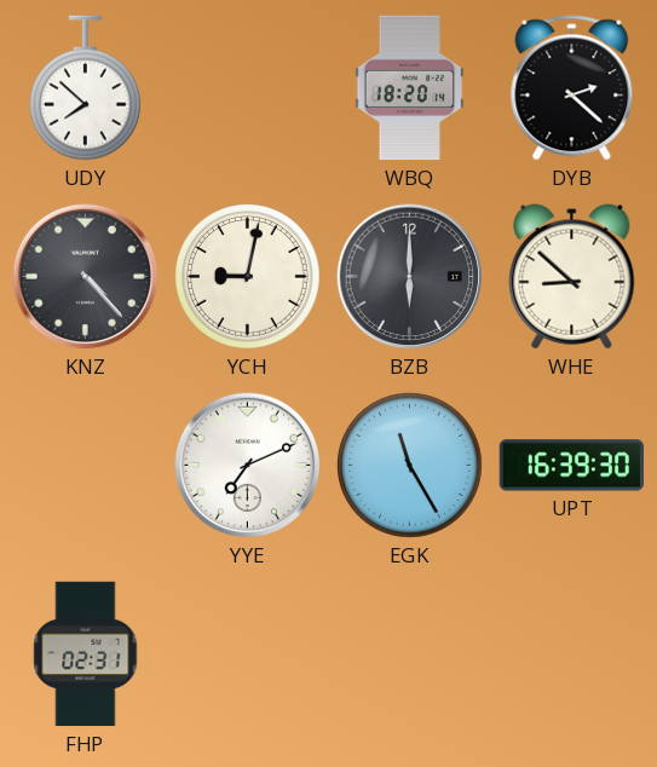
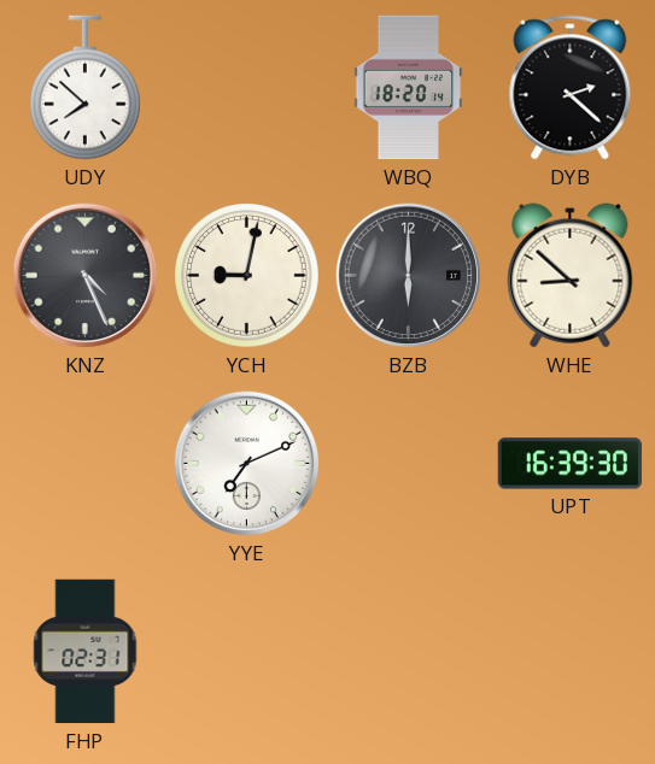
KNZ: 4:23 -> 4:26 (86, 276)
EGK: 11:25 -> none (410, 466)
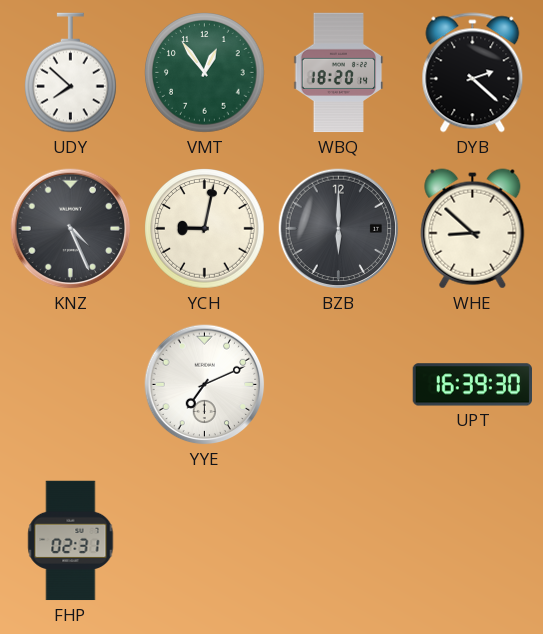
VMT: none -> 12:54 (205, 73)
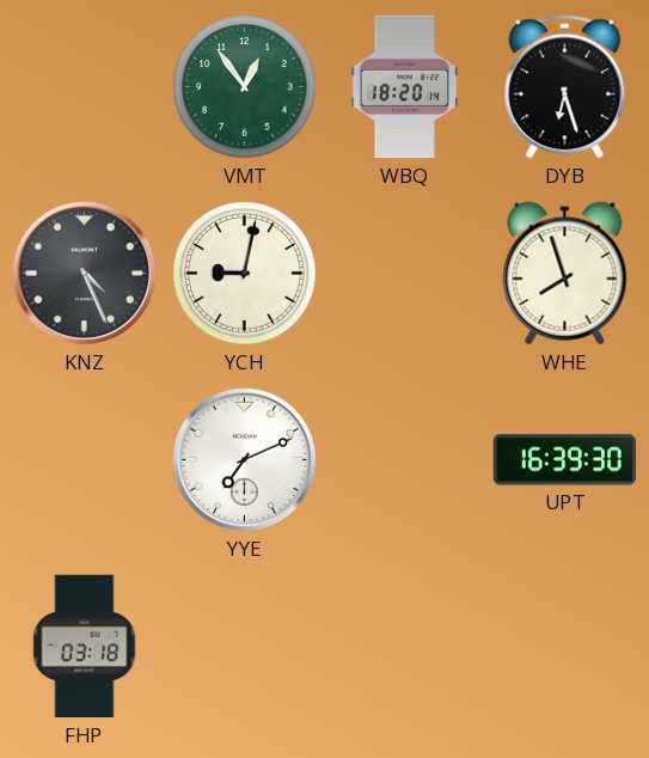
UDY: 7:52 -> none (71, 73)
DYB: 2:22 -> 6:27 (565, 87)
BZB: 6:00 -> none (339, 229)
WHE: 8:52 -> 7:57 (565, 274)
FHP: 02:31 -> 03:18 (85, 647)
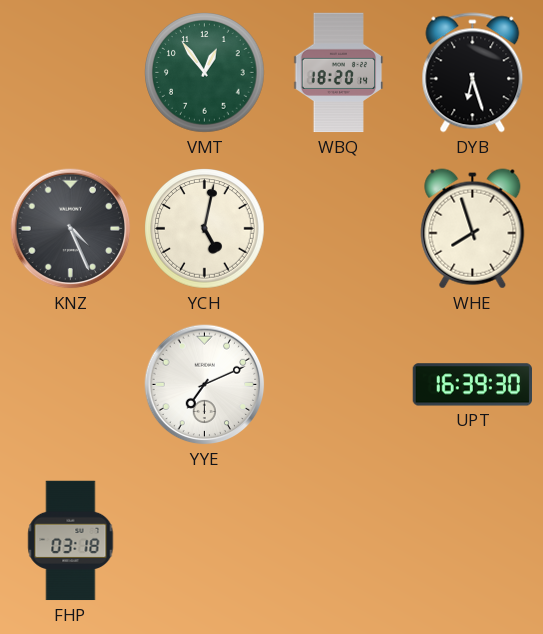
YCH: 9:02 -> 5:02 (205, 229)
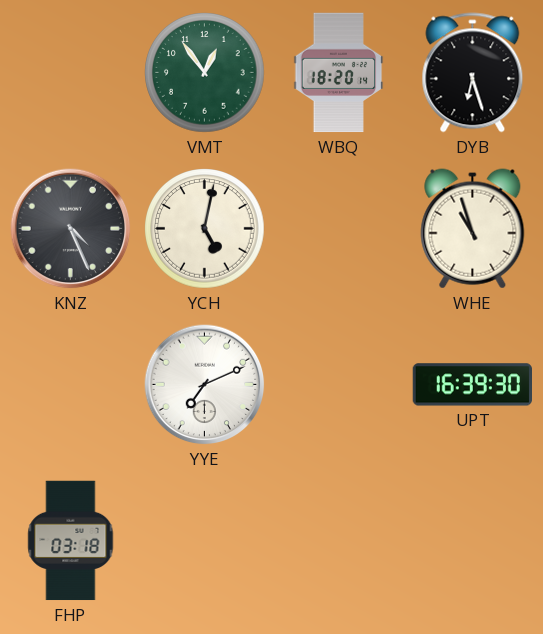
WHE: 7:57 -> 10:57 (473, 229)
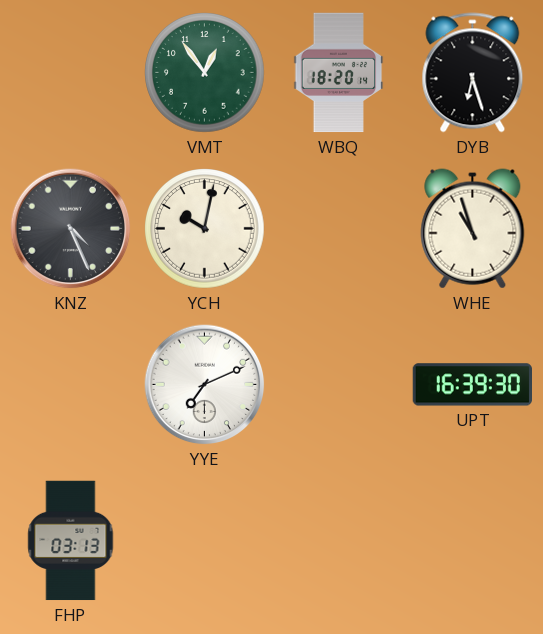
YCH: 5:02 -> 10:02 (205, 229)
FHP: 03:18 -> 03:13 (71, 541)
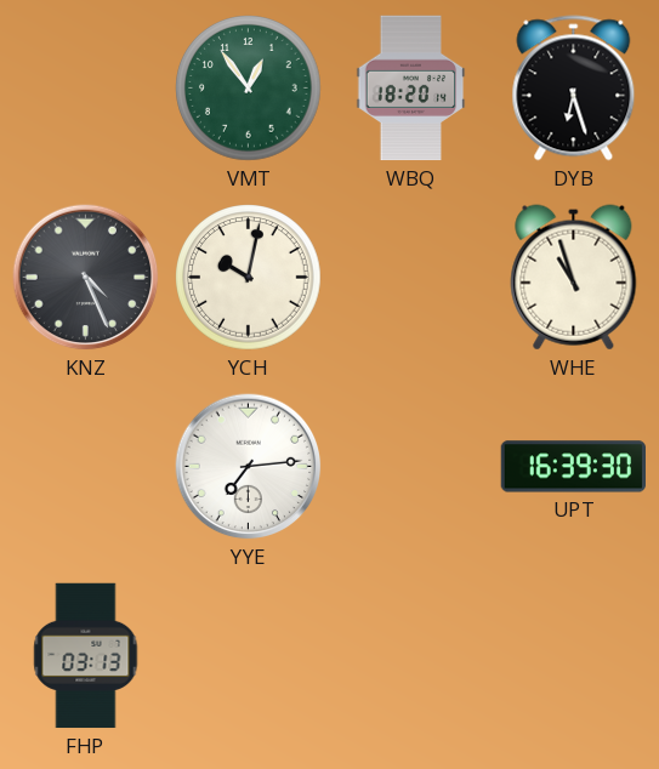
YYE: 7:11 -> 7:14 (249, 467)
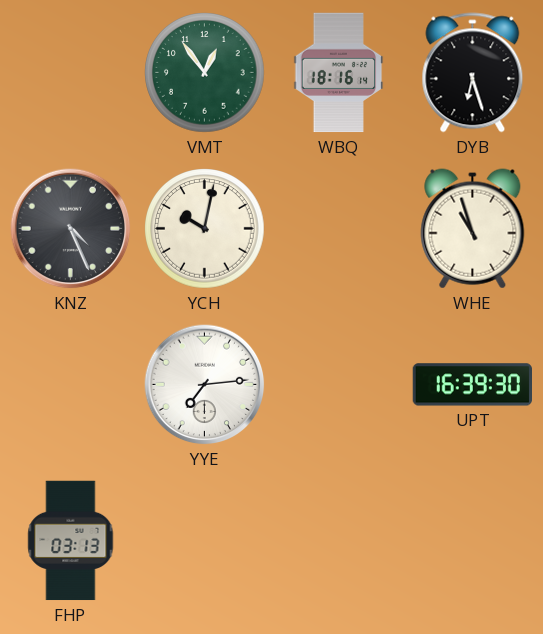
WBQ: 18:20 -> 18:16 (339, 73)
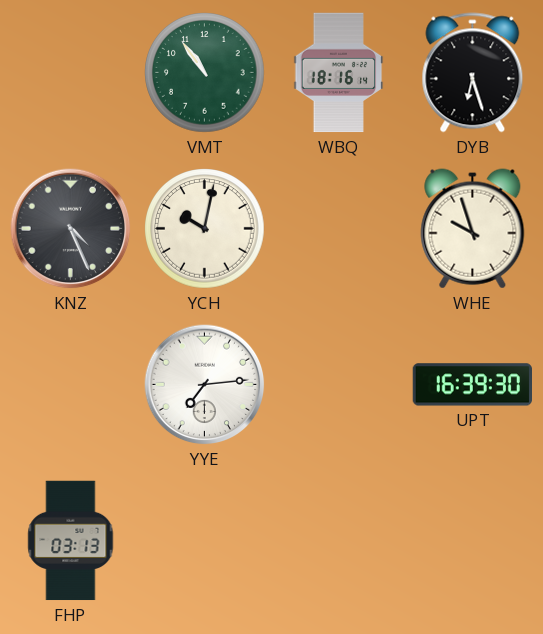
VMT: 12:54 -> 10:54 (205, 73)
WHE: 10:57 -> 9:57 (473, 229)
